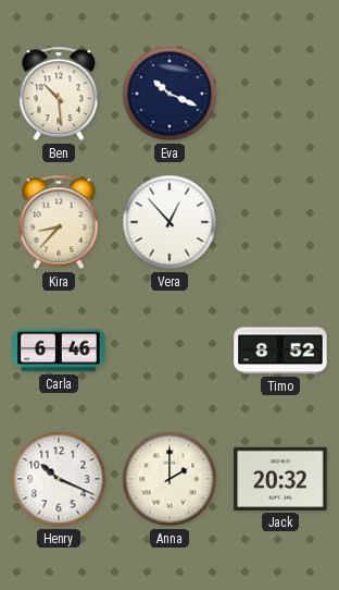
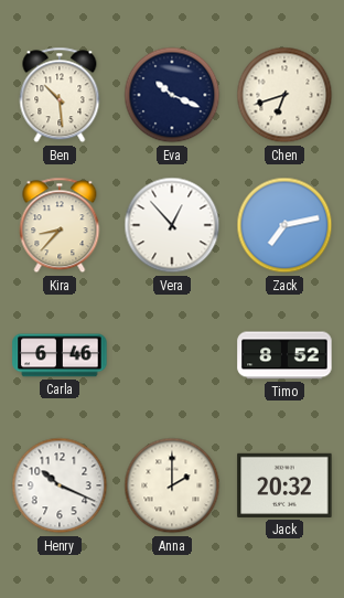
Chen: none -> 6:42 (284, 95)
Zack: none -> 7:13 (284, 225)
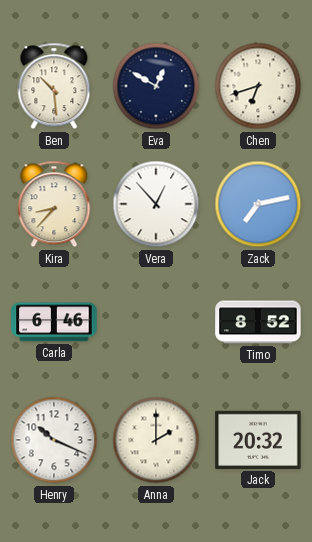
Eva: 10:19 -> 12:50 (156, 86)
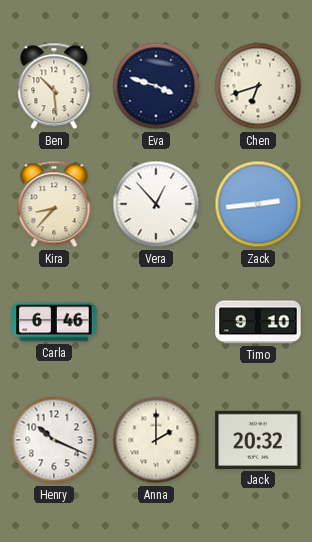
Eva: 12:50 -> 3:48 (156, 86)
Zack: 7:13 -> 2:44 (258, 204)
Timo: 8:52 -> 9:10 (258, 322)
